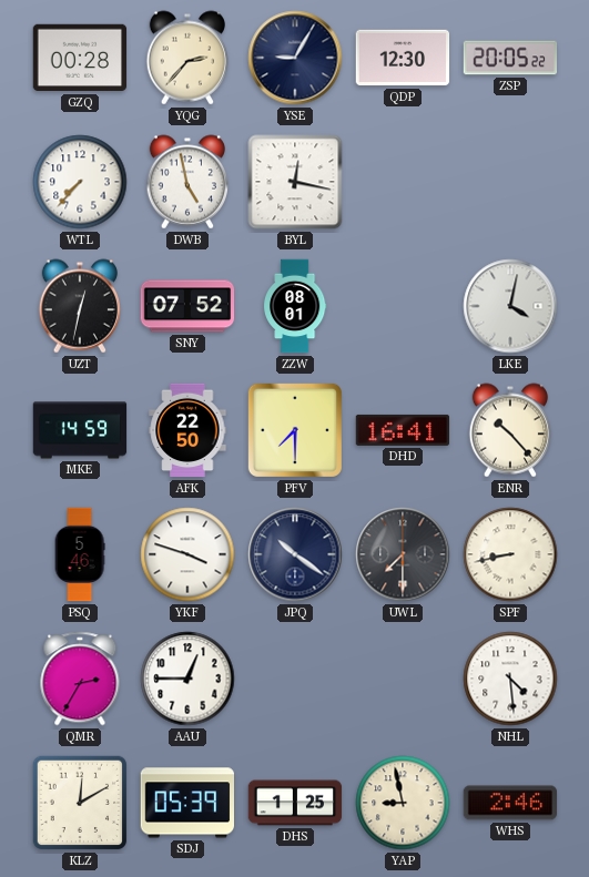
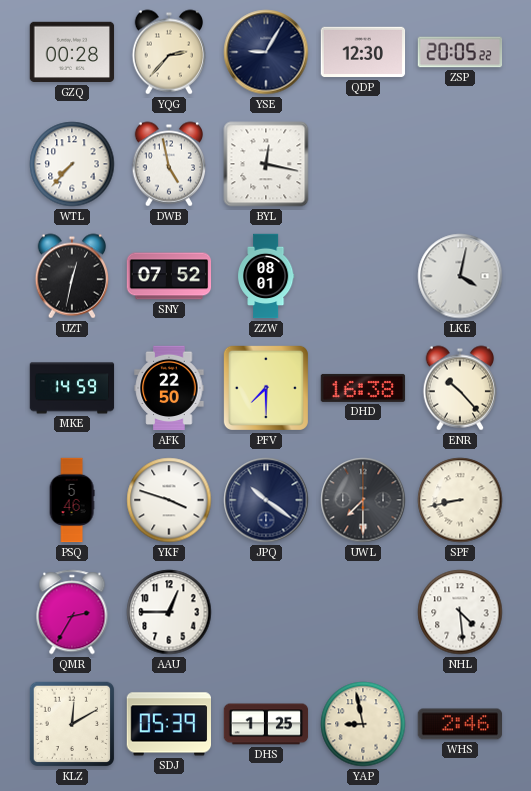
DHD: 16:41 -> 16:38 (363, 388)
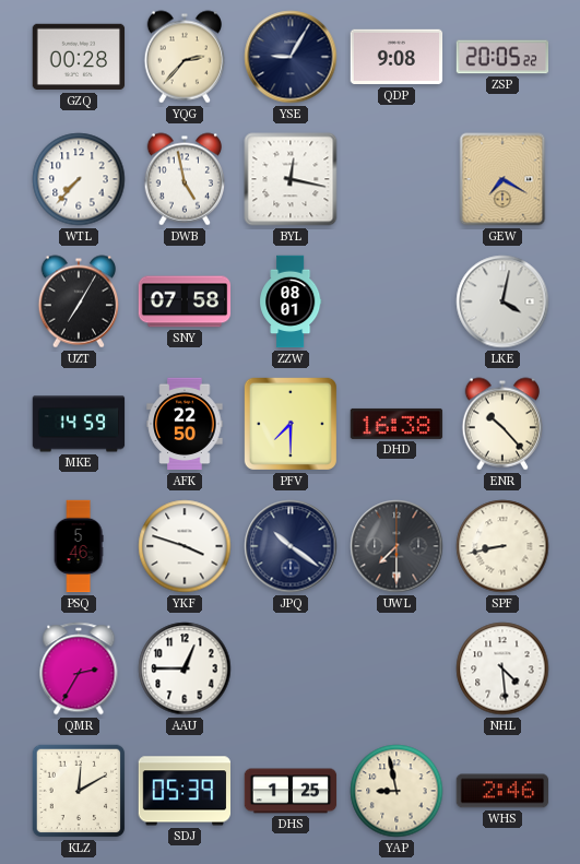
QDP: 12:30 -> 9:08 (396, 57)
GEW: none -> 7:20 (502, 179)
UZT: 12:32 -> 7:05 (78, 301)
SNY: 07:52 -> 07:58 (185, 301)
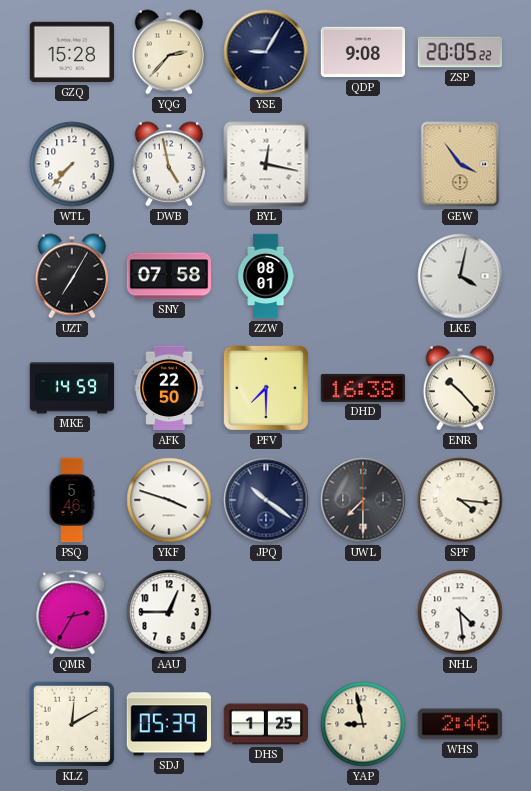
GZQ: 00:28 -> 15:28 (72, 52)
GEW: 7:20 -> 3:54 (460, 164)
SPF: 8:43 -> 4:16 (460, 500)
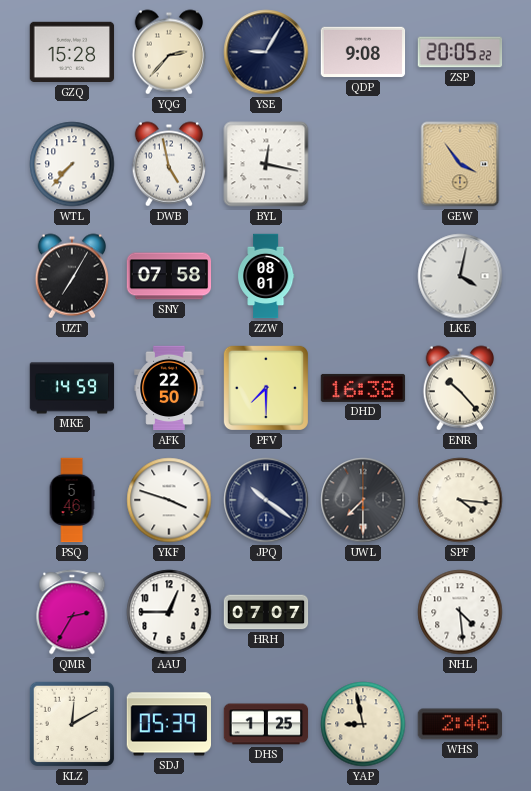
HRH: none -> 07:07 (266, 612)
